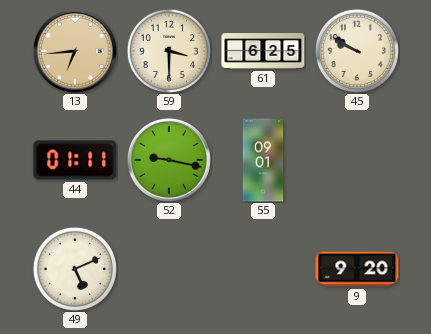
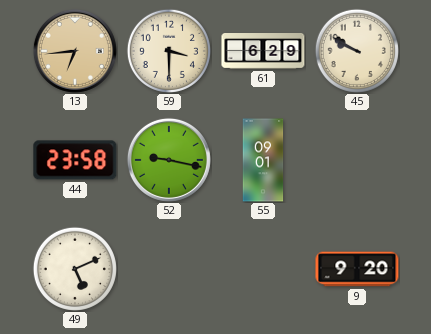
61: 6:25 -> 6:29 (263, 52)
44: 01:11 -> 23:58 (75, 160)
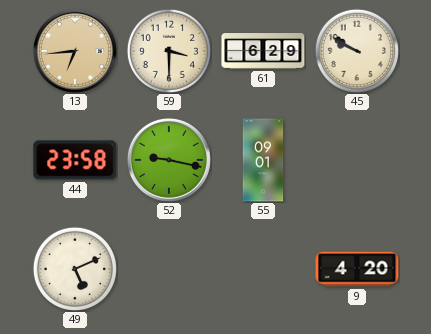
9: 9:20 -> 4:20 (357, 269)
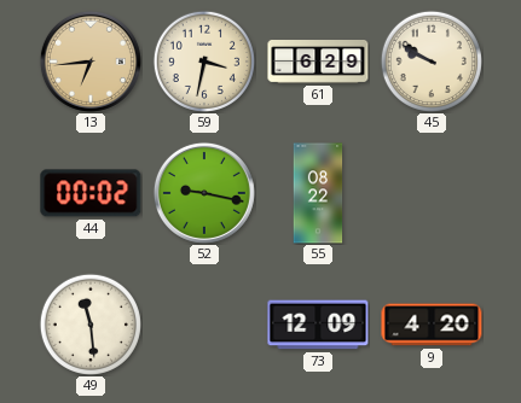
59: 3:30 -> 3:32 (204, 62)
44: 23:58 -> 00:02 (91, 193)
55: 09:01 -> 08:22 (318, 193)
49: 5:11 -> 11:29 (91, 325)
73: none -> 12:09 (318, 325)
